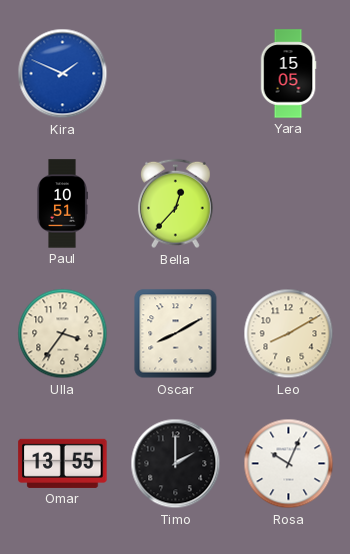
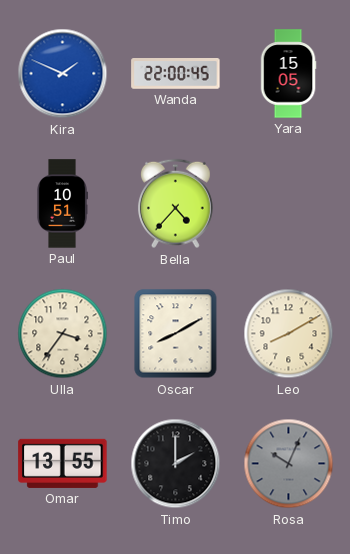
Wanda: none -> 22:00 (176, 74)
Bella: 12:37 -> 4:37 (175, 204)
Rosa dial: white -> grey (289, 464)
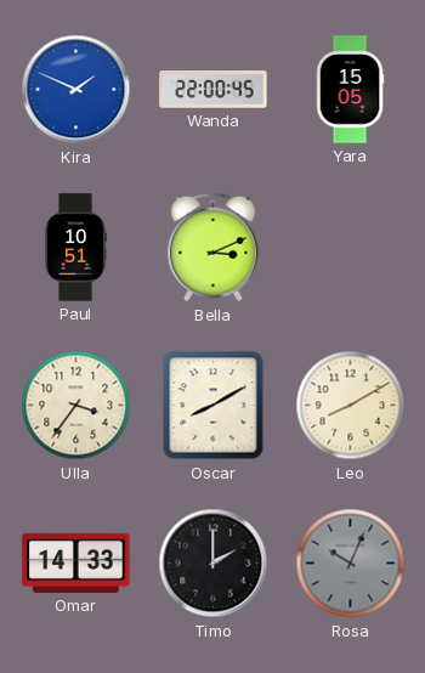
Bella: 4:37 -> 3:11 (212, 248)
Omar: 13:55 -> 14:33 (76, 562)
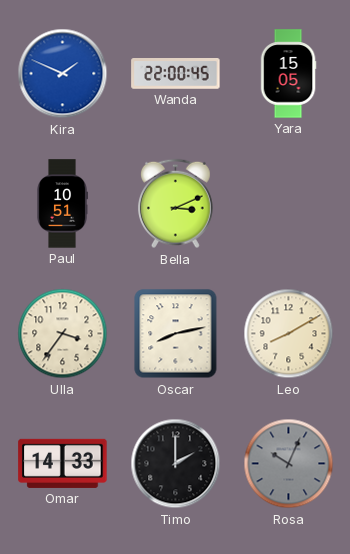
Oscar: 8:10 -> 8:13 (176, 334)
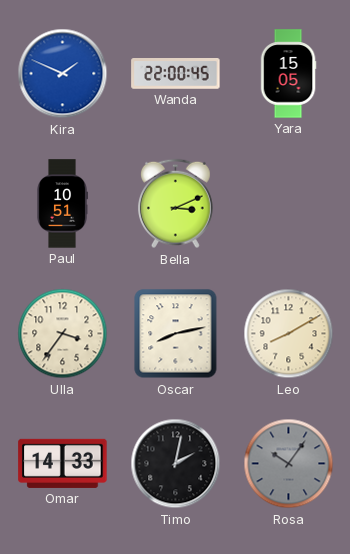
Timo: 2:00 -> 2:02 (176, 464)
Rosa: 10:04 -> 10:06 (289, 464)
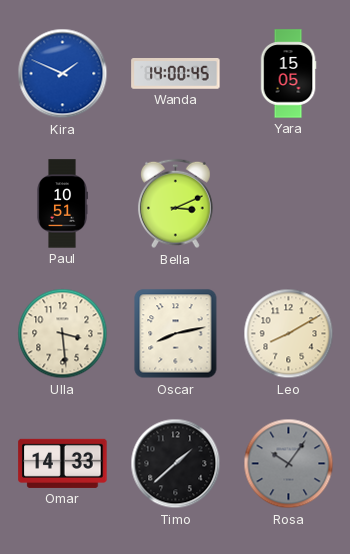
Wanda: 22:00 -> 14:00 (176, 74)
Ulla: 3:36 -> 3:29 (63, 334)
Timo: 2:02 -> 1:38 (176, 464)
